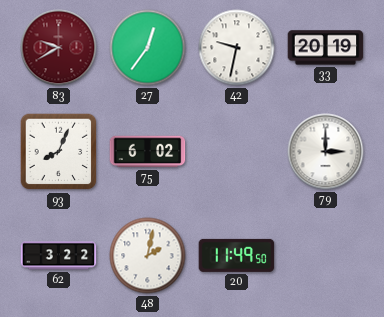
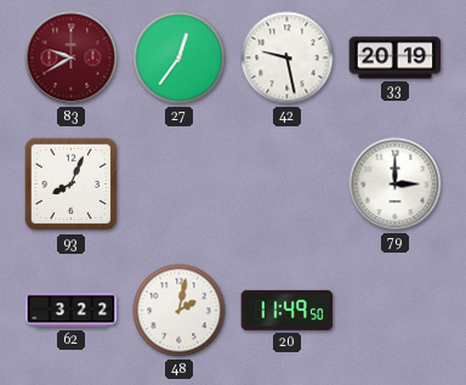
42: 9:32 -> 9:28 (288, 58)
75: 6:02 -> none (148, 152)
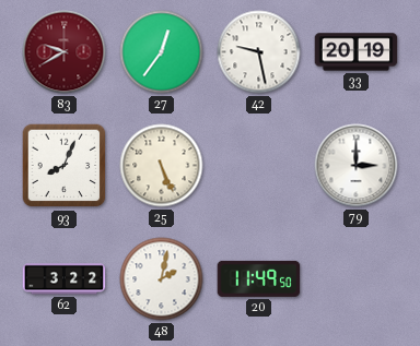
25: none -> 5:26 (162, 166)
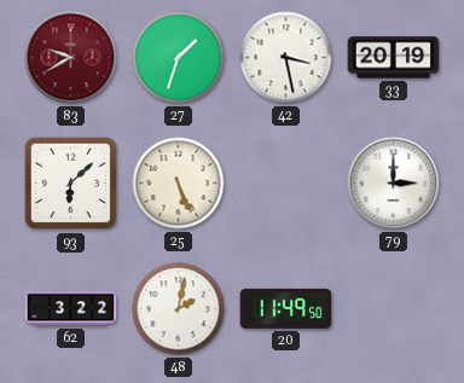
27: 12:36 -> 1:33 (179, 58)
42: 9:28 -> 3:28 (286, 58)
93: 8:04 -> 6:08 (71, 184)
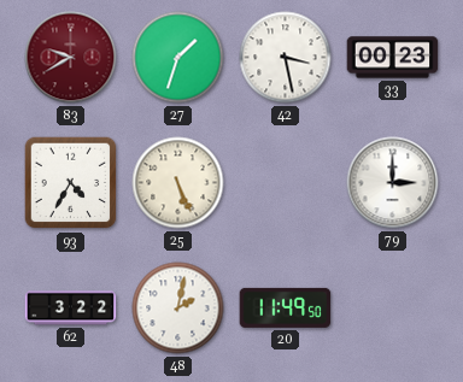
33: 20:19 -> 00:23 (393, 58)
93: 6:08 -> 4:35 (71, 183)
